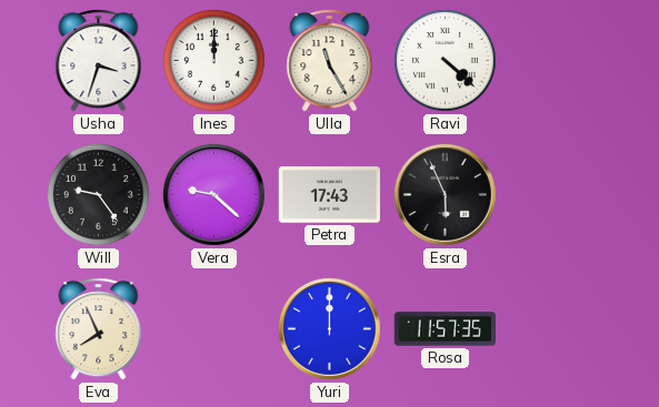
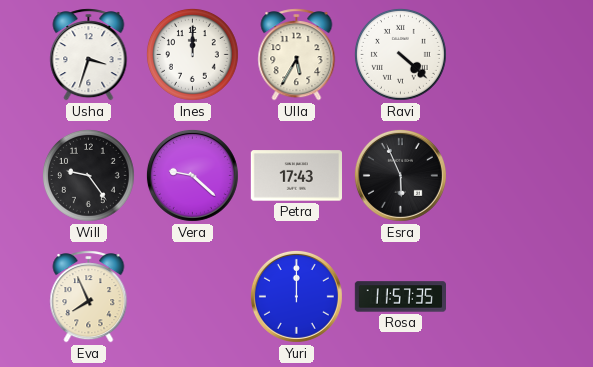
Ulla: 11:25 -> 5:35 (297, 55)
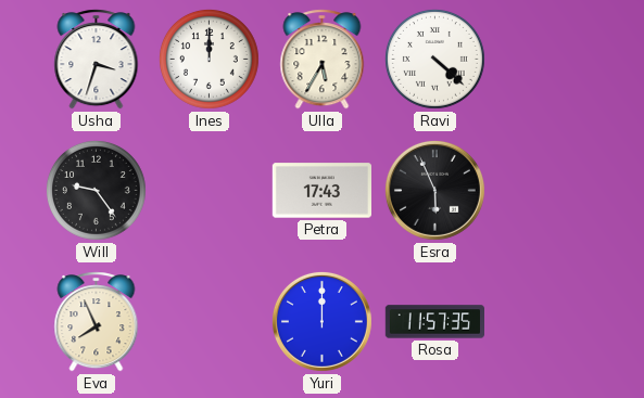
Vera: 9:22 -> none (192, 175)
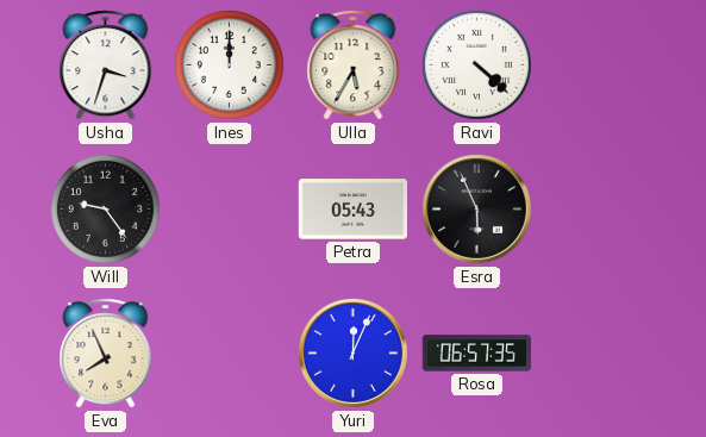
Petra: 17:43 -> 05:43 (352, 210)
Yuri: 12:00 -> 12:04 (352, 352)
Rosa: 11:57 -> 06:57 (476, 354)
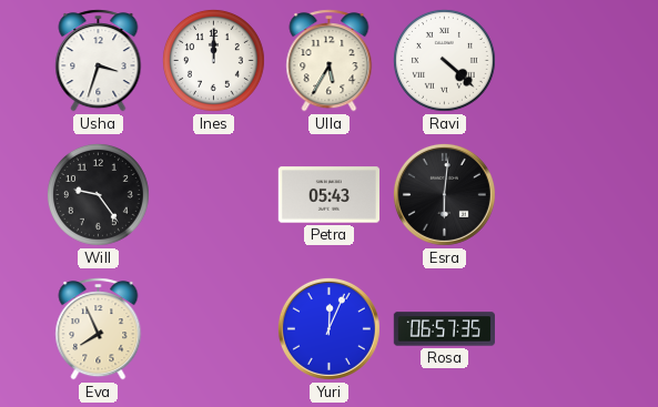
Esra: 5:56 -> 6:01 (444, 194)
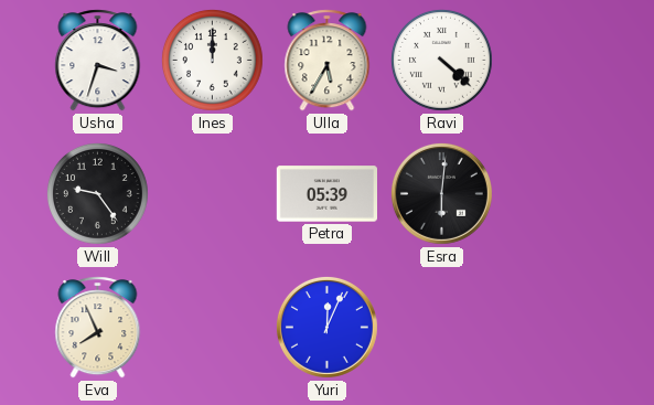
Petra: 05:43 -> 05:39 (326, 194)
Rosa: 06:57 -> none (444, 329)
